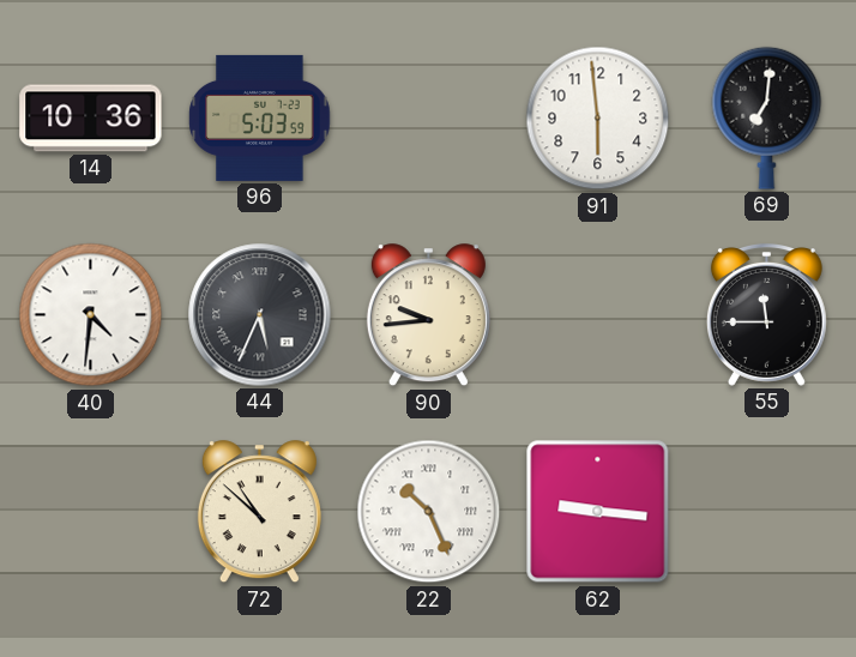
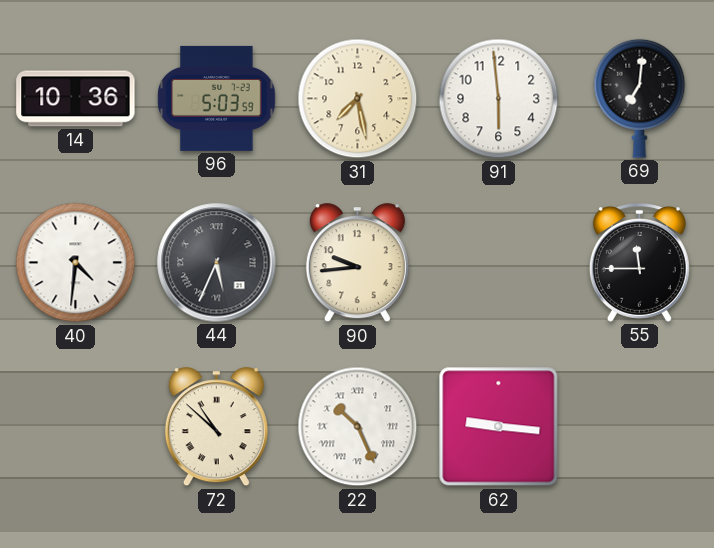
31: none -> 7:28 (358, 99)
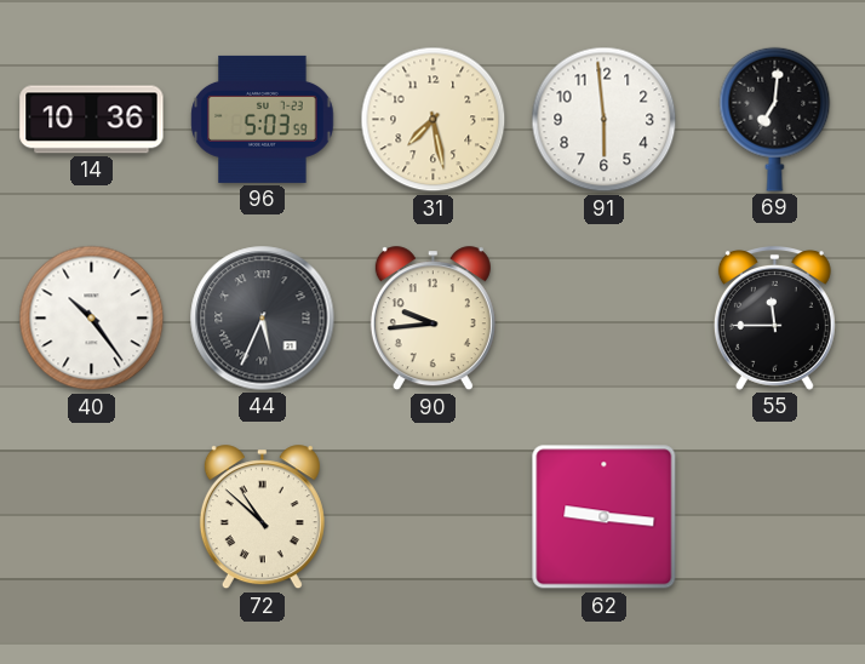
40: 4:31 -> 10:24 (92, 319)
22: 10:26 -> none (358, 427)
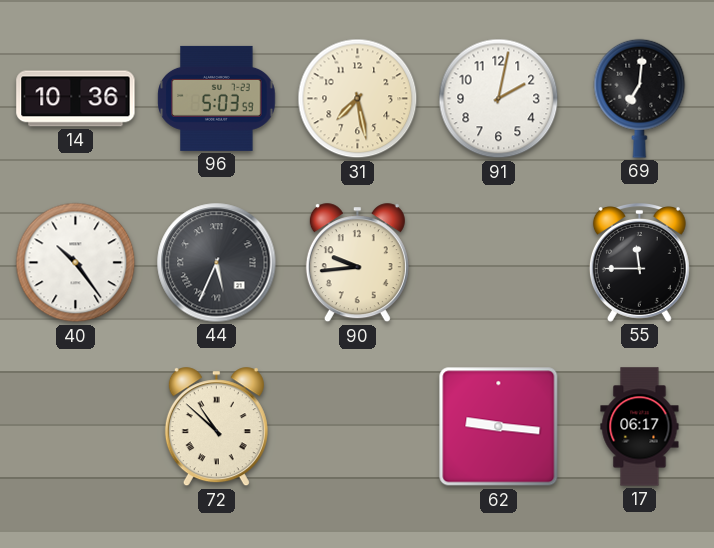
91: 5:59 -> 2:02 (499, 99)
17: none -> 06:17 (640, 427)
